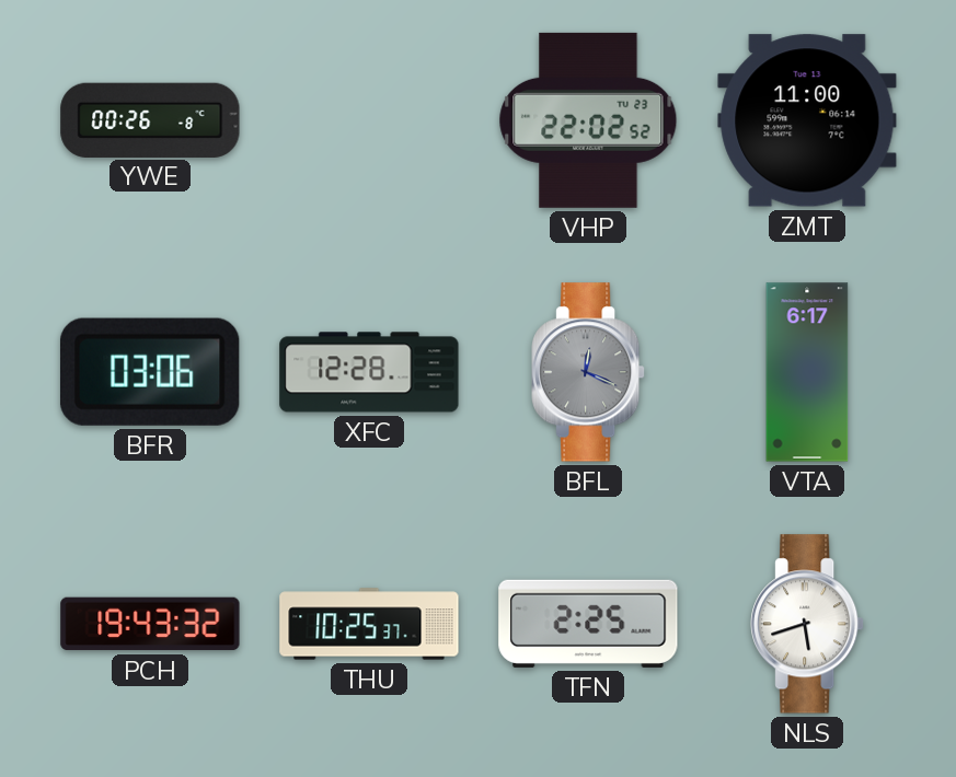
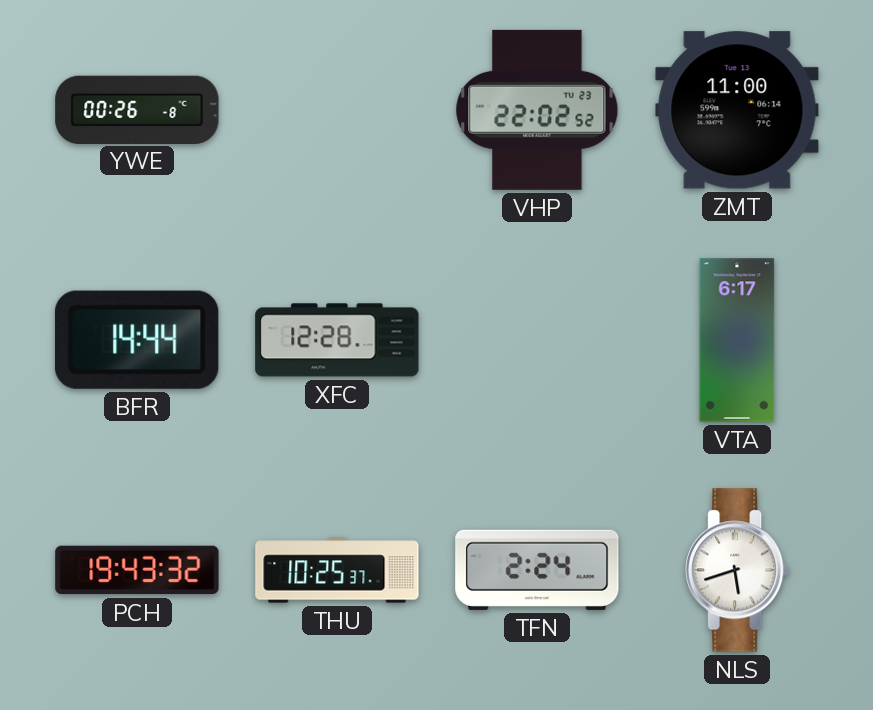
BFR: 03:06 -> 14:44 (137, 340)
BFL: 12:19 -> none (589, 372)
TFN: 2:25 -> 2:24 (537, 570)
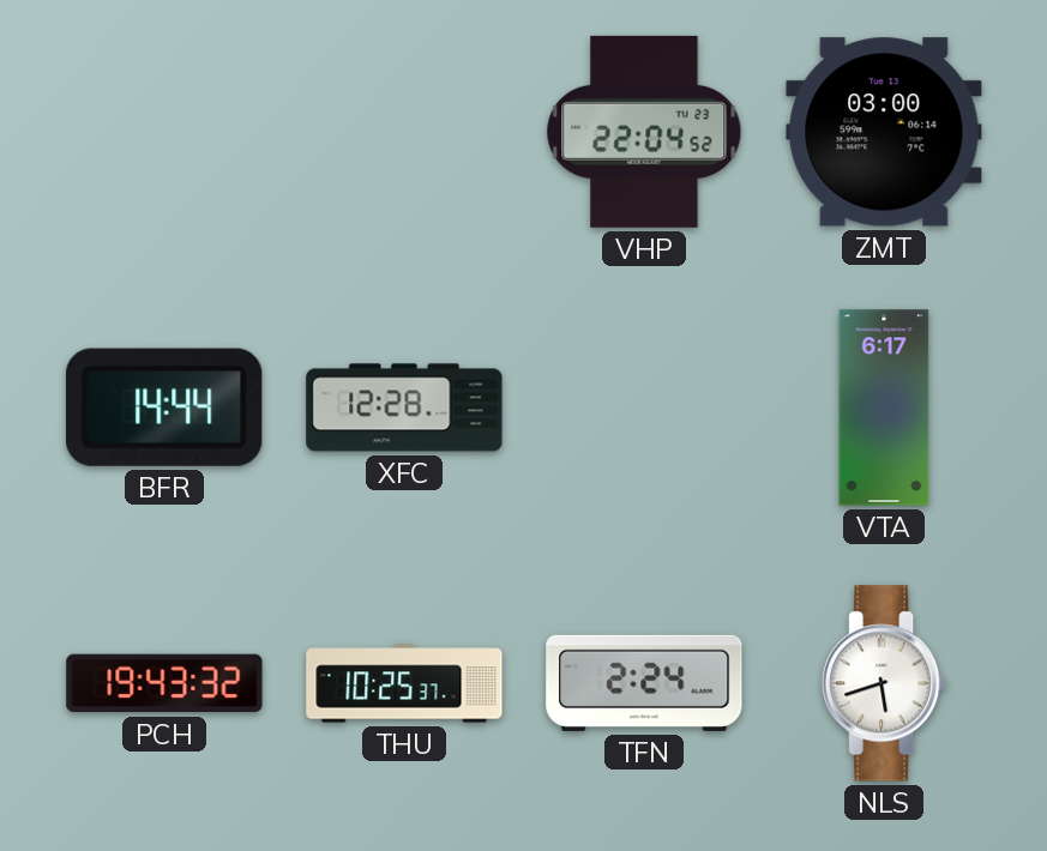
YWE: 00:26 -> none (137, 109)
VHP: 22:02 -> 22:04 (644, 132)
ZMT: 11:00 -> 03:00 (884, 132)
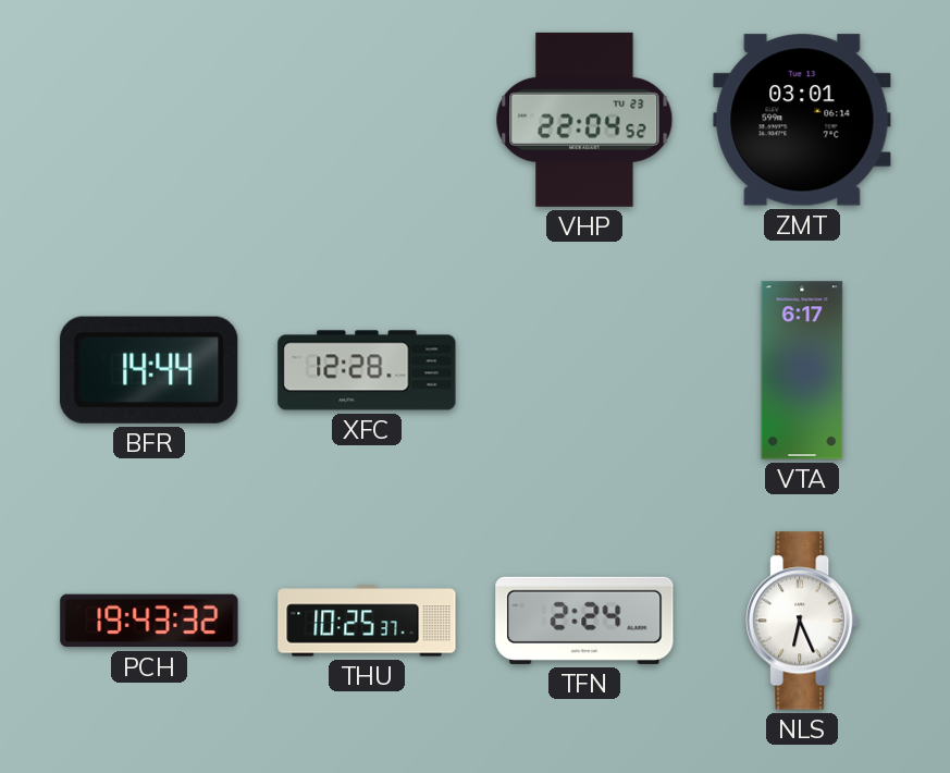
ZMT: 03:00 -> 03:01 (802, 120)
NLS: 5:42 -> 6:26 (803, 621)
